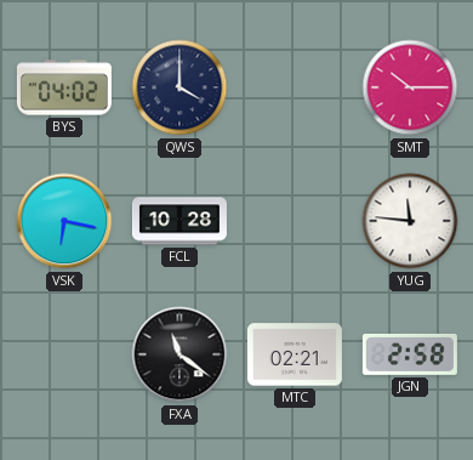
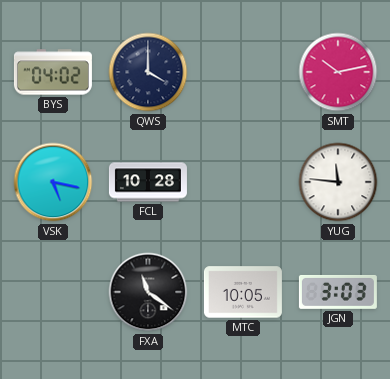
SMT: 10:15 -> 10:13 (338, 72)
VSK: 6:17 -> 5:17 (53, 182)
MTC: 02:21 -> 10:05 (243, 292)
JGN: 2:58 -> 3:03 (338, 292)
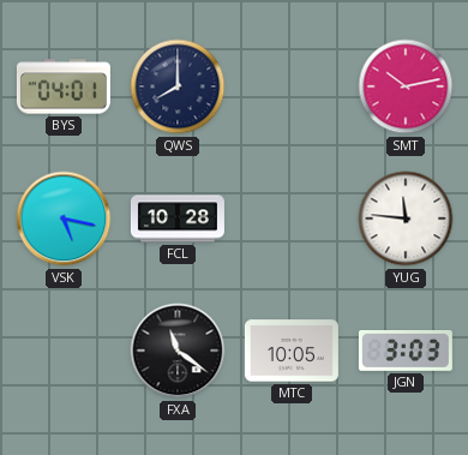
BYS: 04:02 -> 04:01 (64, 86)
QWS: 4:00 -> 8:00 (178, 86)
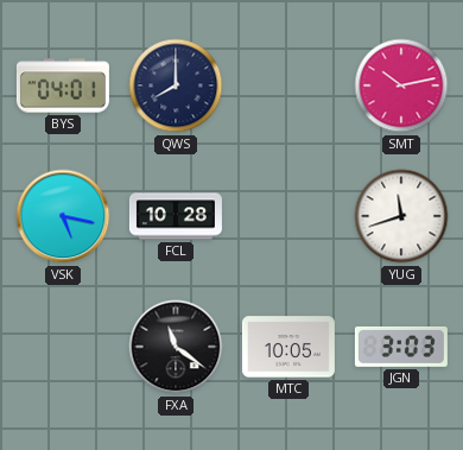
YUG: 11:46 -> 11:42 (401, 216)
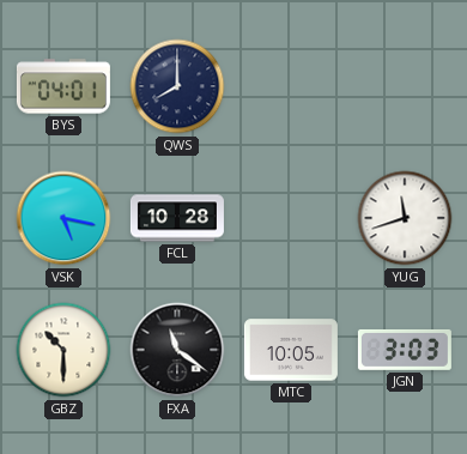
SMT: 10:13 -> none (401, 85)
GBZ: none -> 10:30 (63, 350)
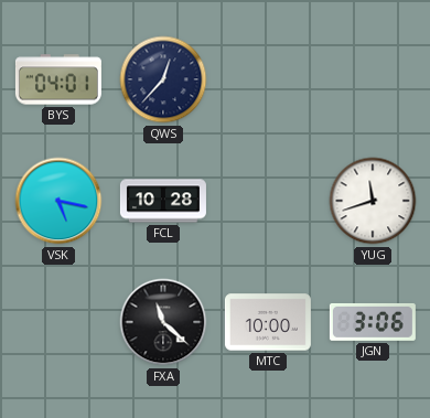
QWS: 8:00 -> 12:37 (163, 79)
GBZ: 10:30 -> none (63, 350)
FXA: 11:21 -> 11:22 (163, 322)
MTC: 10:05 -> 10:00 (268, 322)
JGN: 3:03 -> 3:06 (373, 322)
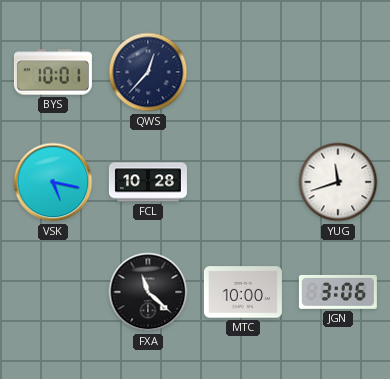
BYS: 04:01 -> 10:01 (53, 72)
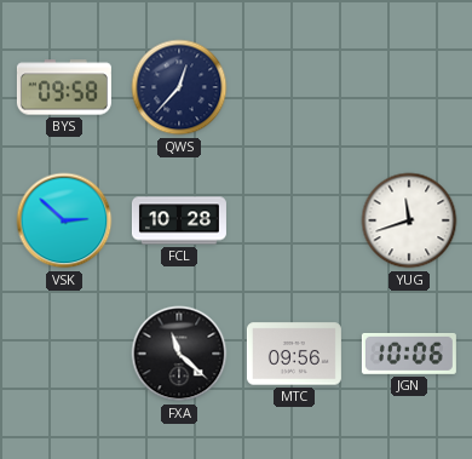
BYS: 10:01 -> 09:58 (64, 87)
VSK: 5:17 -> 2:52 (64, 220)
MTC: 10:00 -> 09:56 (294, 354)
JGN: 3:06 -> 10:06 (409, 354)
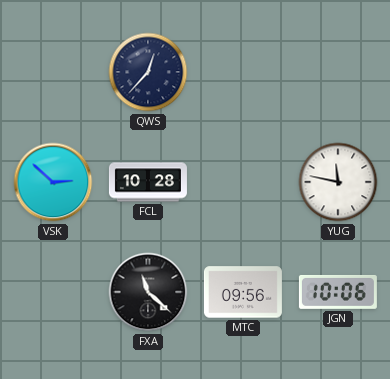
BYS: 09:58 -> none (64, 87)
YUG: 11:42 -> 11:47 (338, 182)
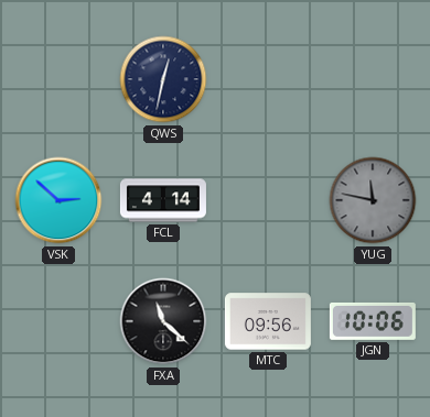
QWS: 12:37 -> 12:32 (163, 79)
FCL: 10:28 -> 4:14 (163, 200)
YUG dial: white -> grey (373, 200)
